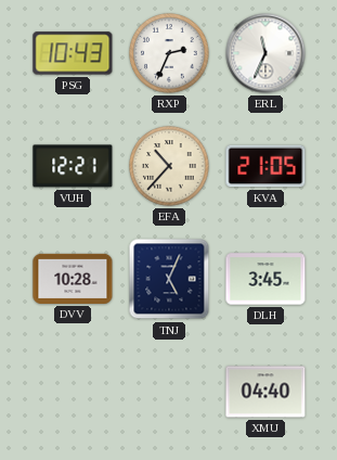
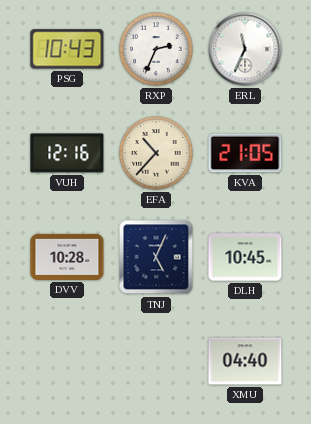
VUH: 12:21 -> 12:16 (67, 153)
DLH: 3:45 -> 10:45 (245, 257)
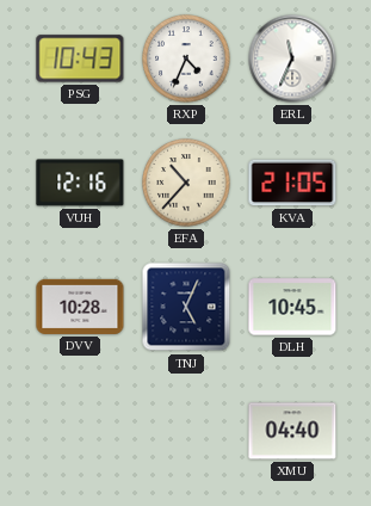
RXP: 2:34 -> 4:34 (186, 58)
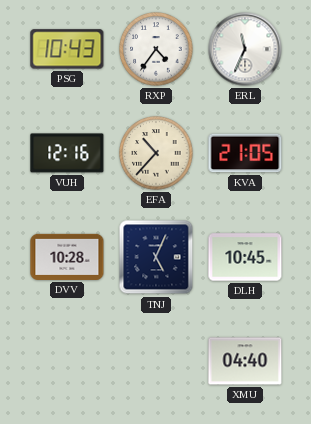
RXP: 4:34 -> 4:36 (156, 49)
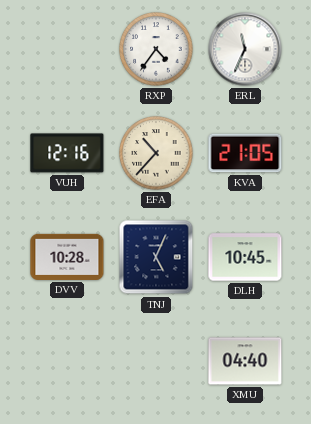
PSG: 10:43 -> none (67, 49)
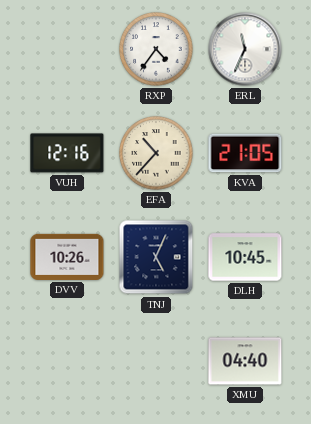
DVV: 10:28 -> 10:26 (67, 257)
